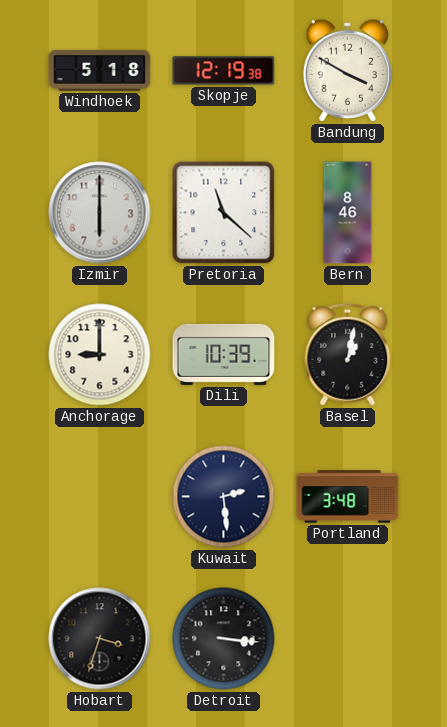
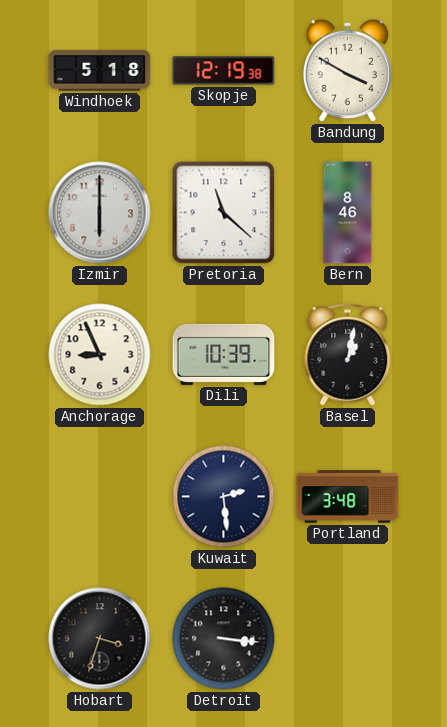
Anchorage: 9:00 -> 8:56 (100, 355)
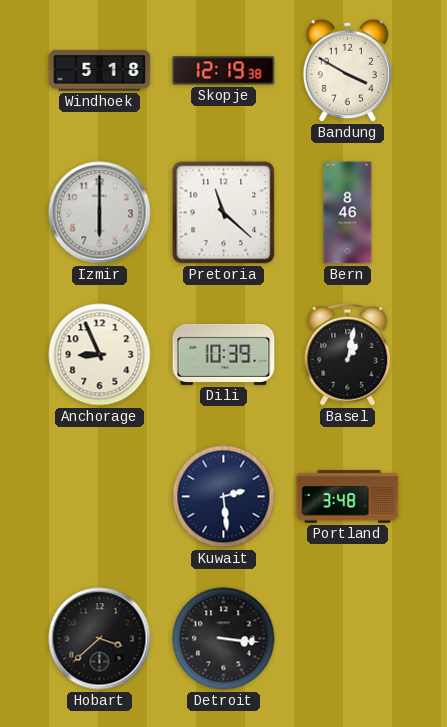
Hobart: 3:33 -> 3:38 (100, 639)
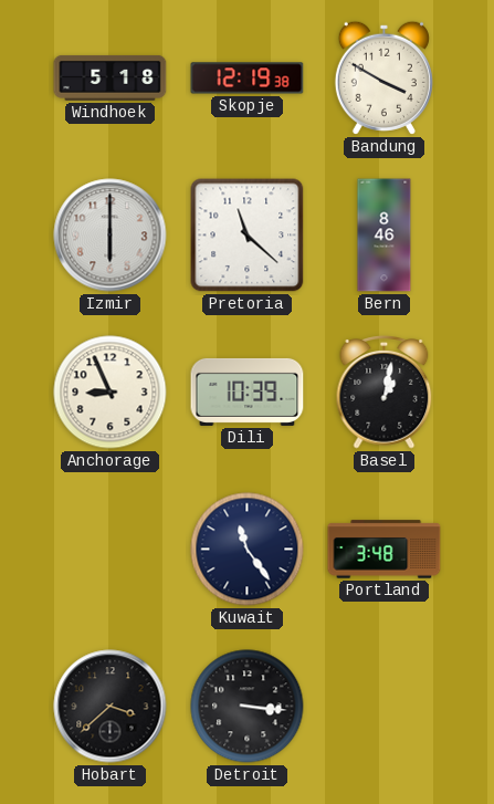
Kuwait: 2:29 -> 11:24 (248, 550)
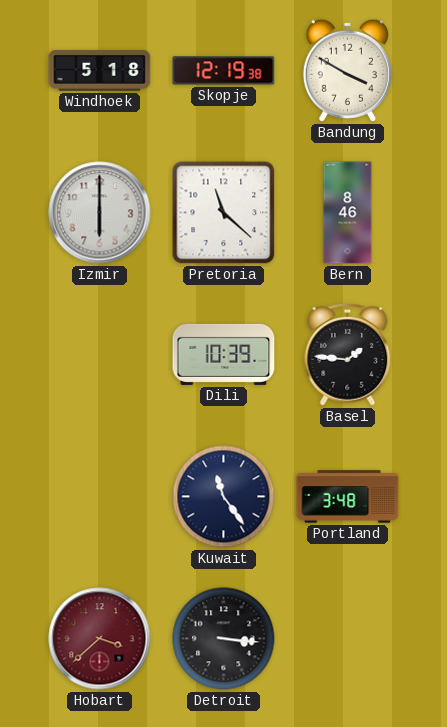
Anchorage: 8:56 -> none (111, 393)
Basel: 1:02 -> 1:46 (348, 355)
Hobart dial: black -> burgundy (100, 639)
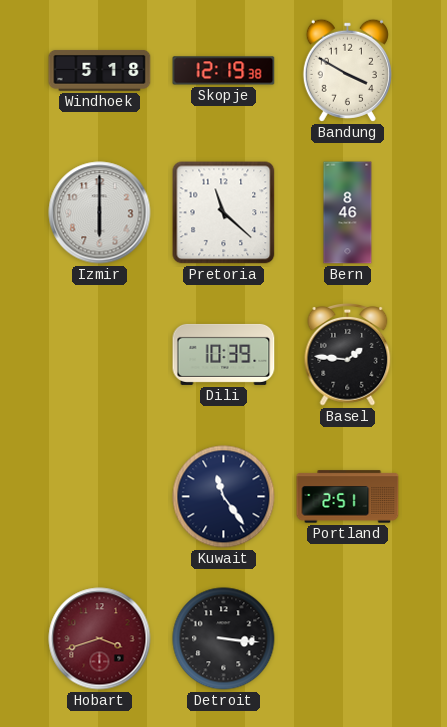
Portland: 3:48 -> 2:51 (348, 497)
Hobart: 3:38 -> 3:42 (100, 639)
